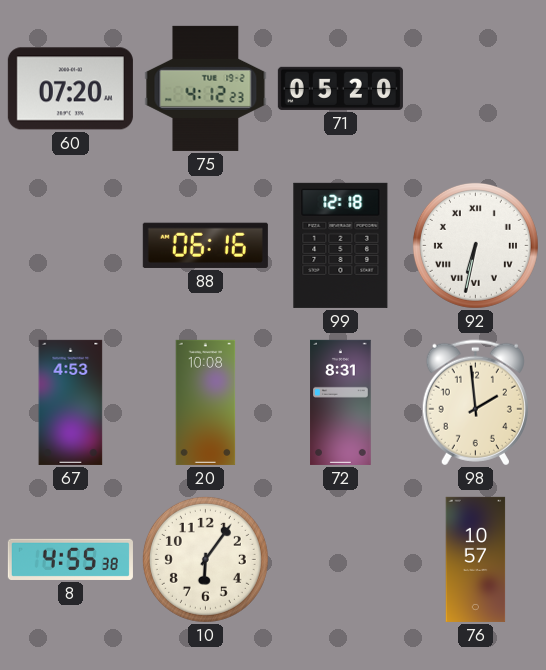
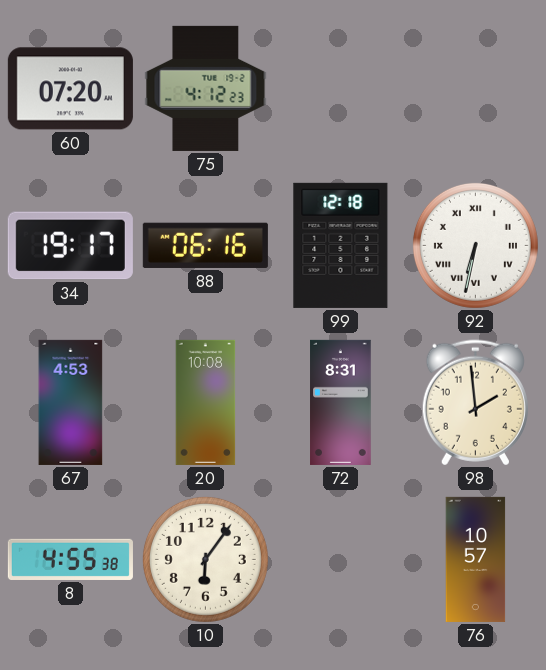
71: 05:20 -> none (340, 88)
34: none -> 19:17 (70, 246)
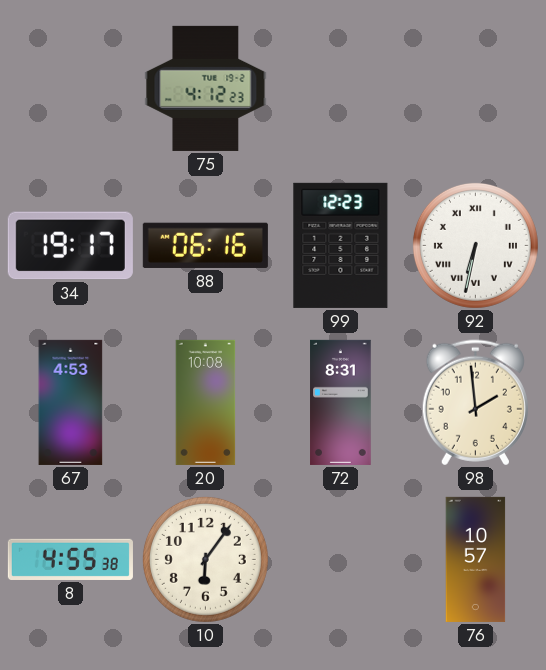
60: 07:20 -> none (70, 89)
99: 12:18 -> 12:23 (341, 245)
